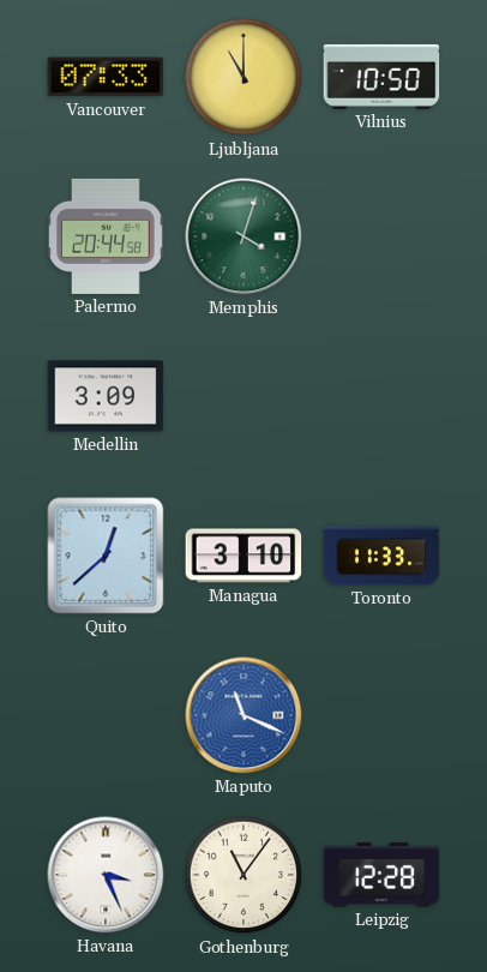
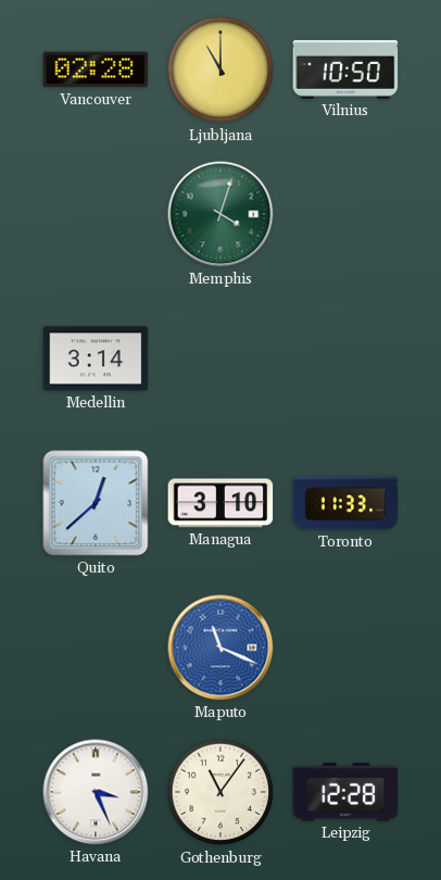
Vancouver: 07:33 -> 02:28 (96, 70)
Palermo: 20:44 -> none (107, 236)
Medellin: 3:09 -> 3:14 (96, 359)
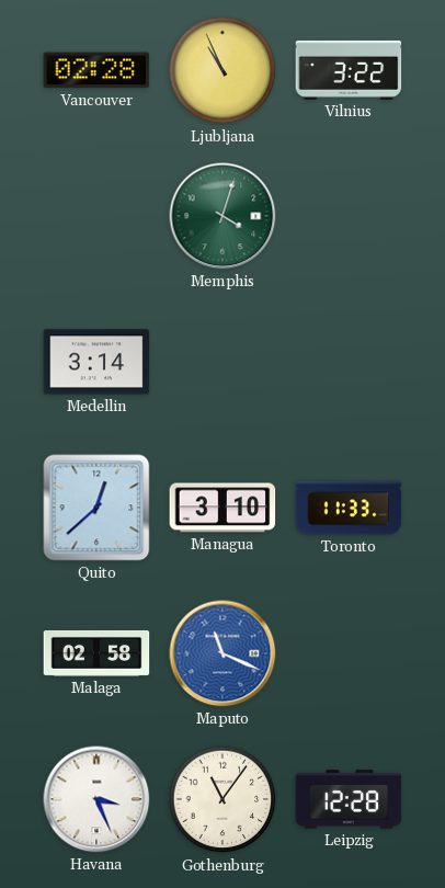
Ljubljana: 11:00 -> 10:56 (222, 70)
Vilnius: 10:50 -> 3:22 (349, 70)
Malaga: none -> 02:58 (96, 653)
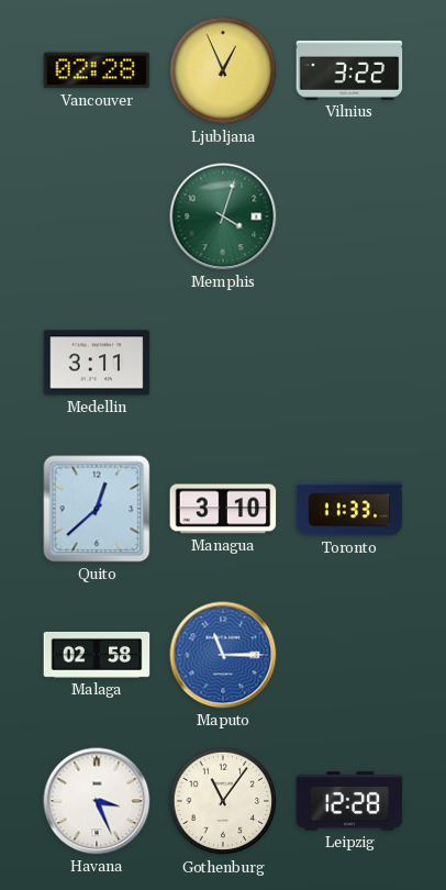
Ljubljana: 10:56 -> 12:56 (223, 70)
Medellin: 3:14 -> 3:11 (97, 363)
Maputo: 11:19 -> 11:15 (223, 655)
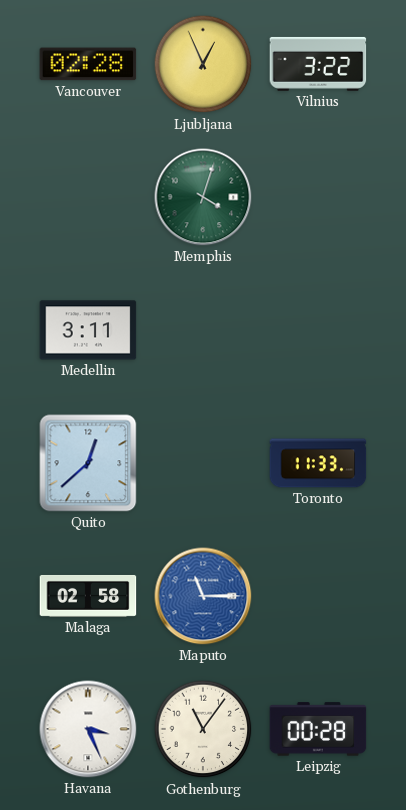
Managua: 3:10 -> none (223, 509)
Leipzig: 12:28 -> 00:28 (318, 729)
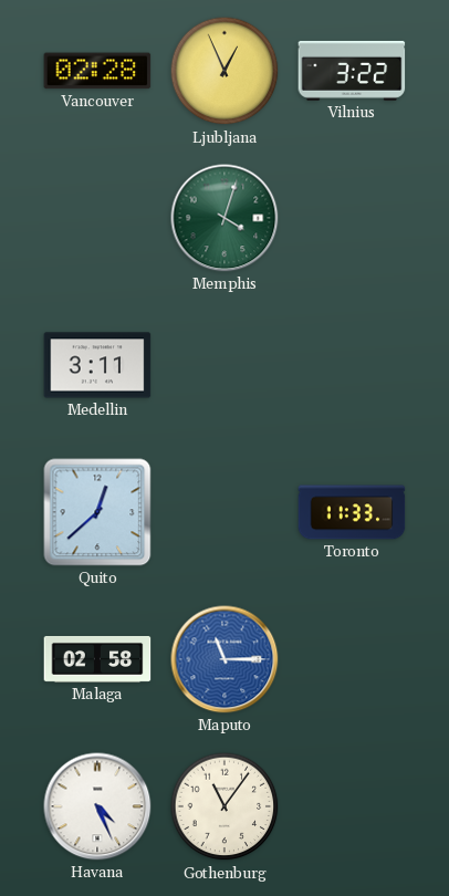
Havana: 3:26 -> 4:26 (97, 806)
Leipzig: 00:28 -> none (318, 729)
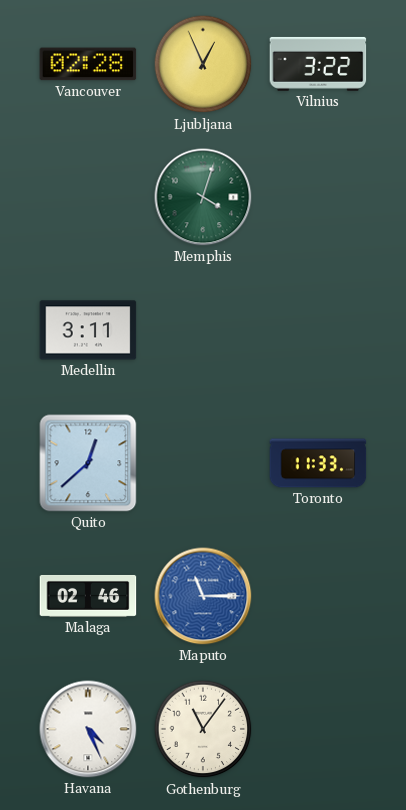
Malaga: 02:58 -> 02:46 (88, 596)
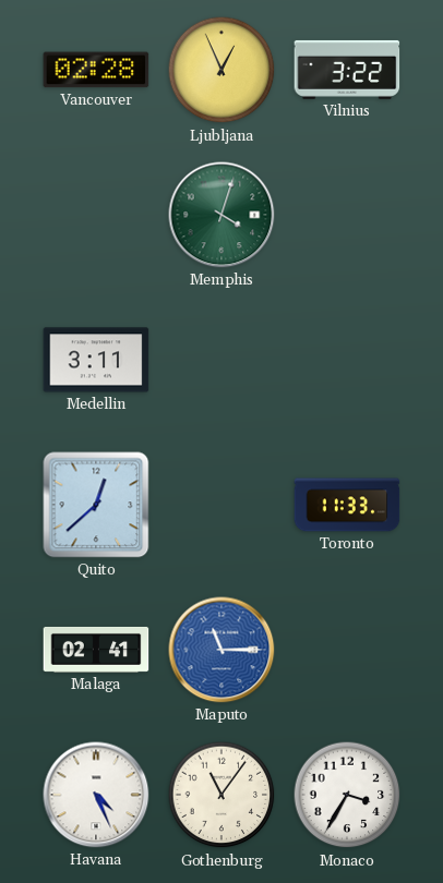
Malaga: 02:46 -> 02:41 (96, 650)
Monaco: none -> 3:35 (347, 795)
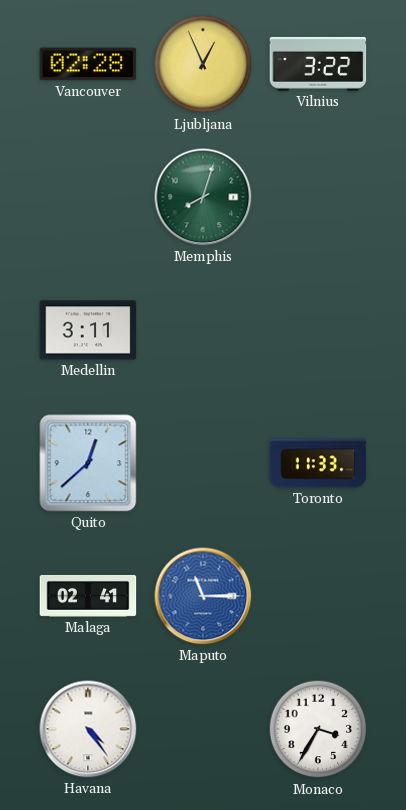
Memphis: 4:03 -> 8:03 (203, 197)
Havana: 4:26 -> 4:24 (88, 729)
Gothenburg: 11:06 -> none (221, 795)
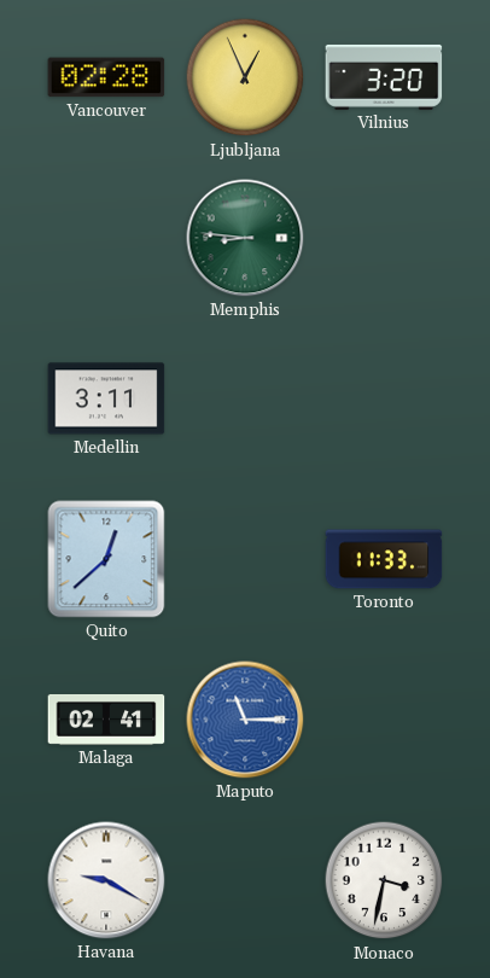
Vilnius: 3:22 -> 3:20 (384, 77)
Memphis: 8:03 -> 8:46 (245, 238)
Havana: 4:24 -> 9:20 (106, 880)
Monaco: 3:35 -> 3:32 (384, 880)
